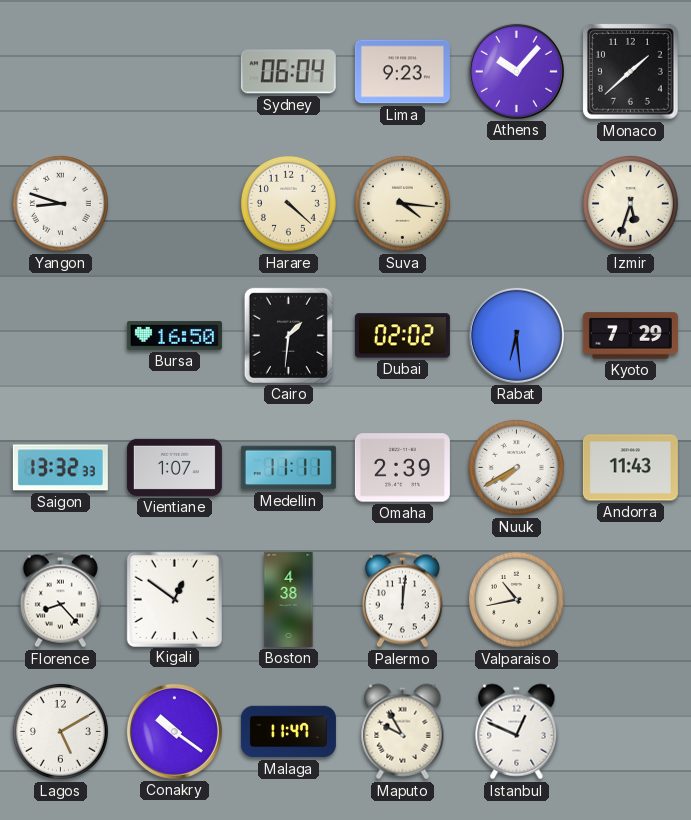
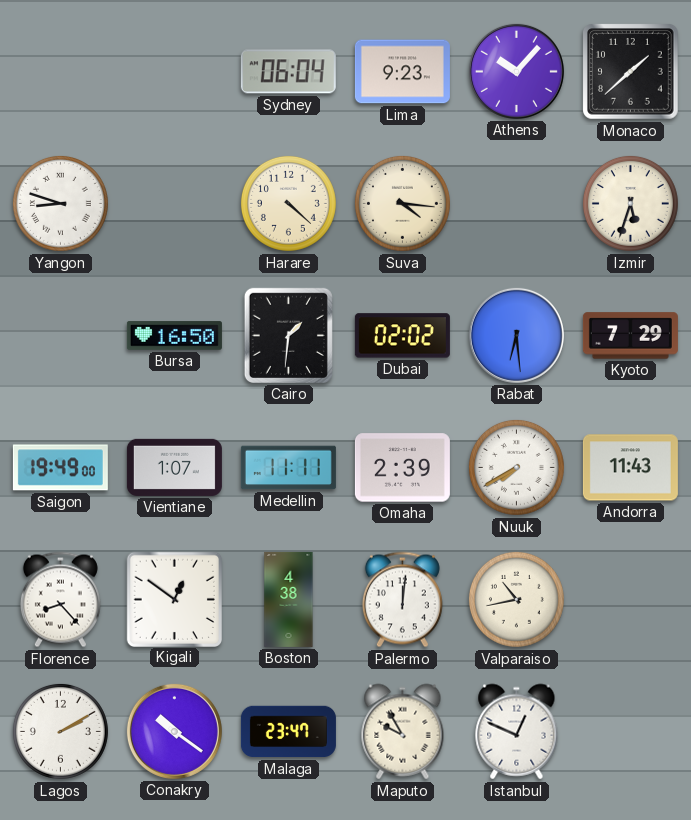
Saigon: 13:32 -> 19:49 (60, 468)
Lagos: 5:10 -> 2:10 (60, 731)
Malaga: 11:47 -> 23:47 (288, 732)
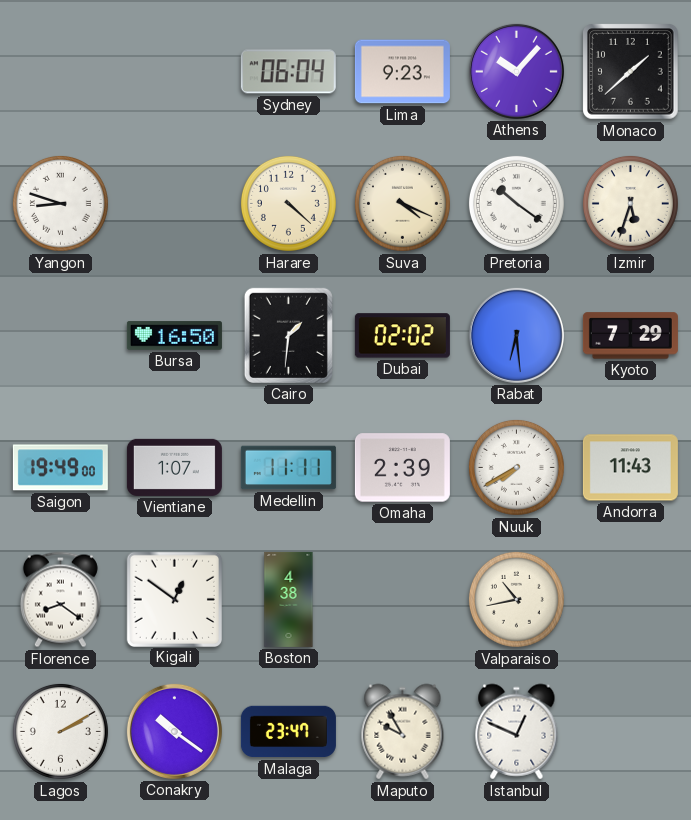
Suva: 4:16 -> 4:19 (402, 203)
Pretoria: none -> 10:21 (516, 203)
Florence: 8:23 -> 8:21 (60, 600)
Palermo: 12:01 -> none (402, 600)
